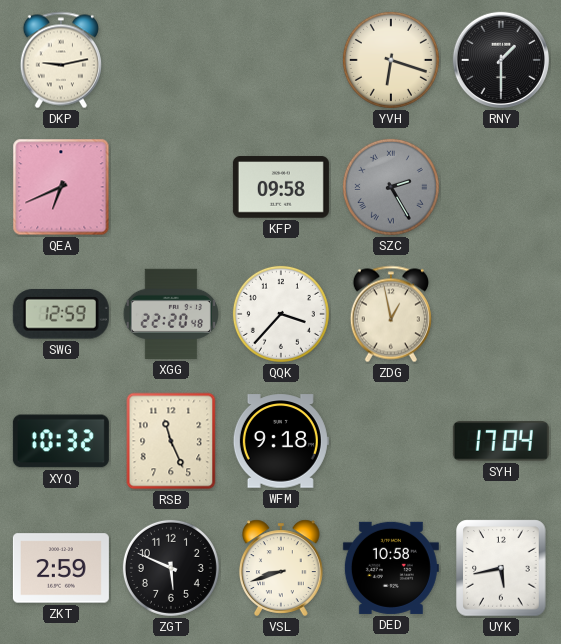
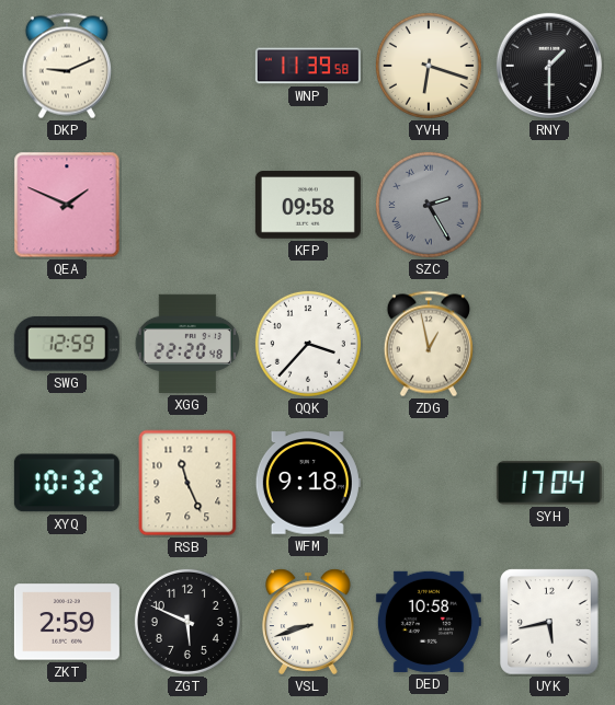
DKP: 9:13 -> 9:11 (67, 66)
WNP: none -> 11:39 (308, 66)
QEA: 6:41 -> 1:49 (67, 205)
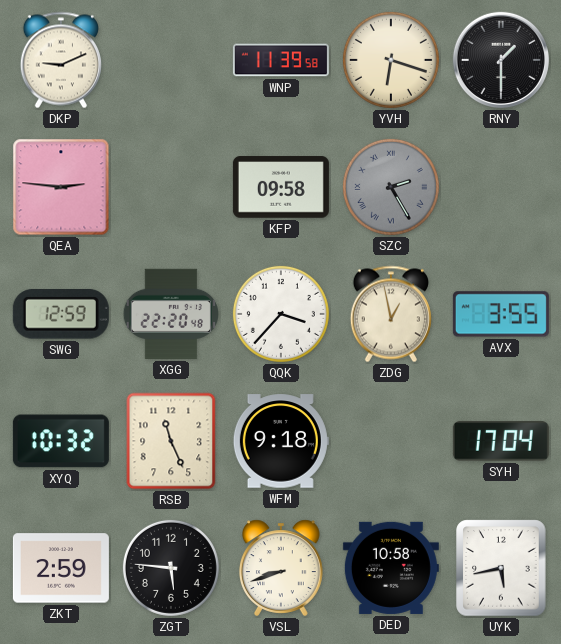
QEA: 1:49 -> 2:46 (61, 187)
AVX: none -> 3:55 (501, 314)
ZGT: 5:49 -> 5:46 (171, 568)
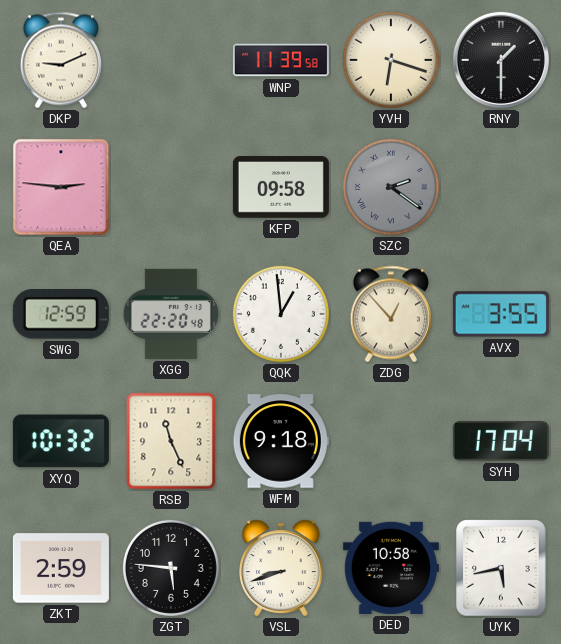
SZC: 2:25 -> 2:21 (391, 187)
QQK: 3:37 -> 12:59 (281, 314)
ZDG: 12:58 -> 12:53 (391, 314)
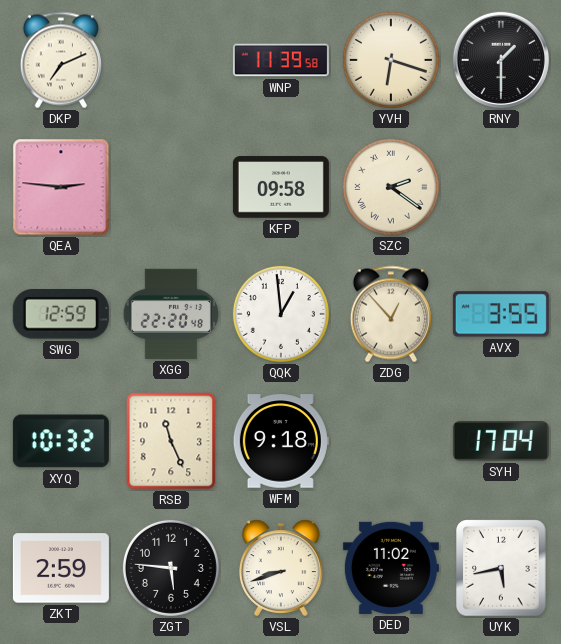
DKP: 9:11 -> 7:11 (61, 60)
SZC dial: grey -> cream (391, 187)
DED: 10:58 -> 11:02 (391, 568)
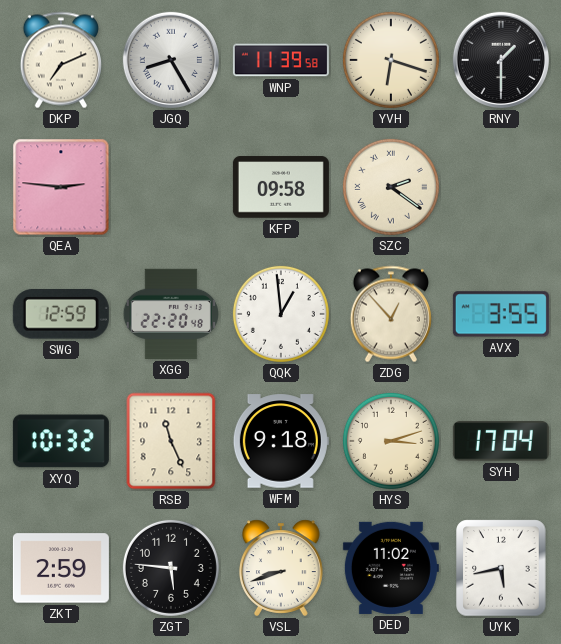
JGQ: none -> 8:25 (171, 60)
HYS: none -> 3:12 (391, 441)
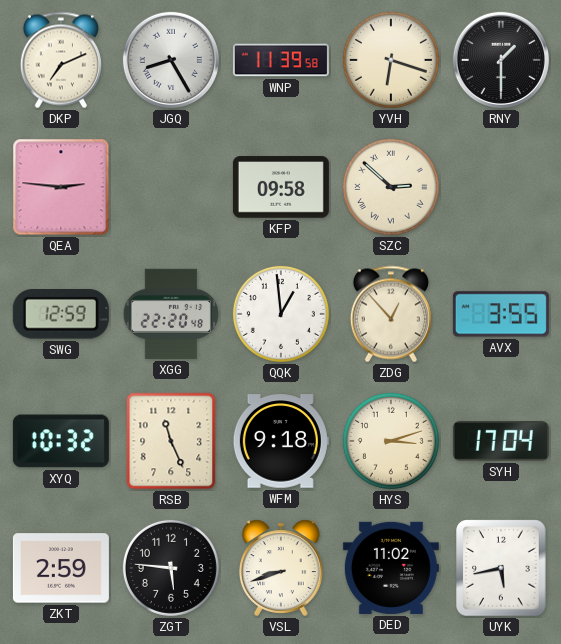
SZC: 2:21 -> 2:52 (391, 187)
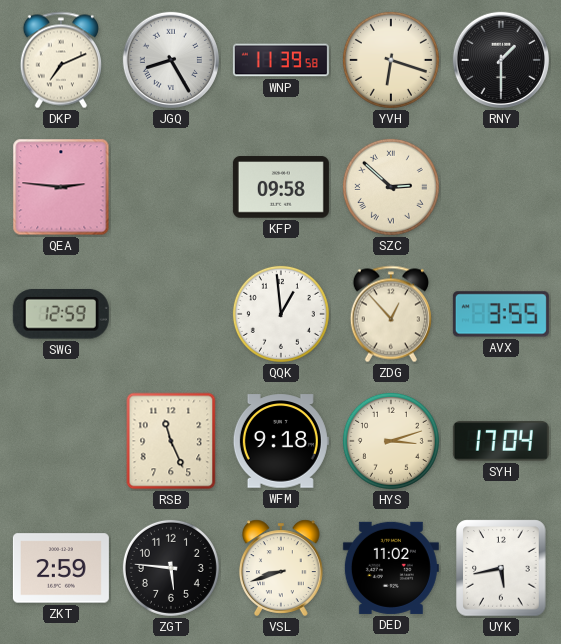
XGG: 22:20 -> none (170, 314)
XYQ: 10:32 -> none (61, 441)
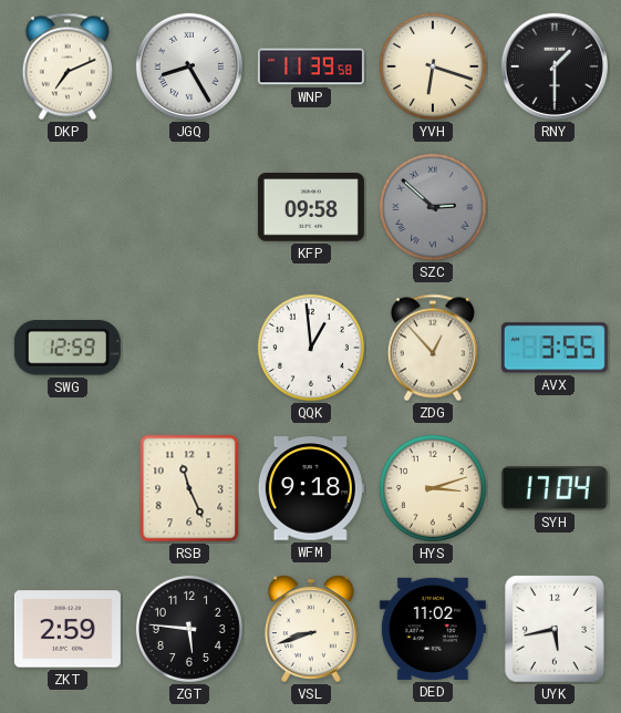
QEA: 2:46 -> none (61, 187)
SZC dial: cream -> grey (433, 207)
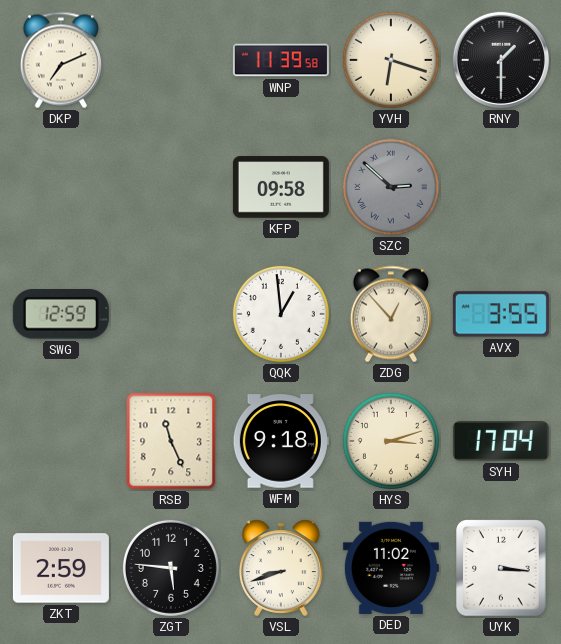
JGQ: 8:25 -> none (189, 66)
UYK: 5:43 -> 3:16 (501, 568)
